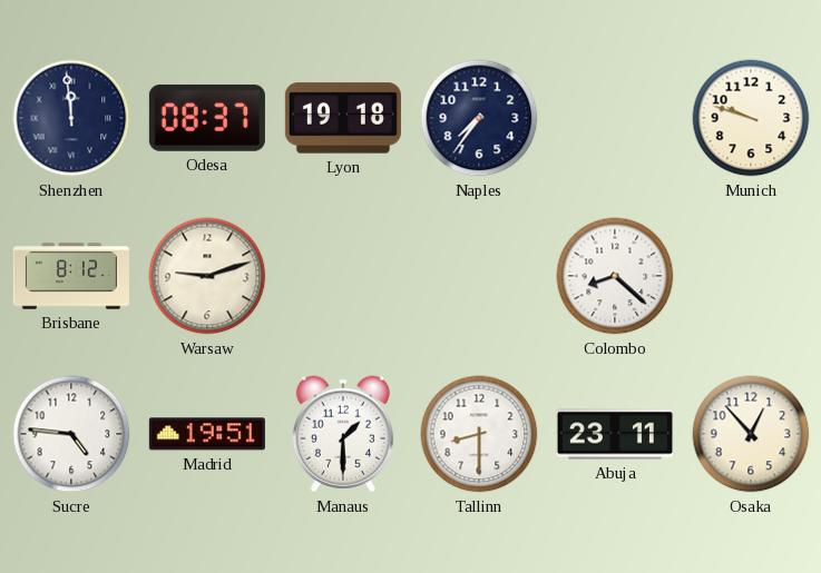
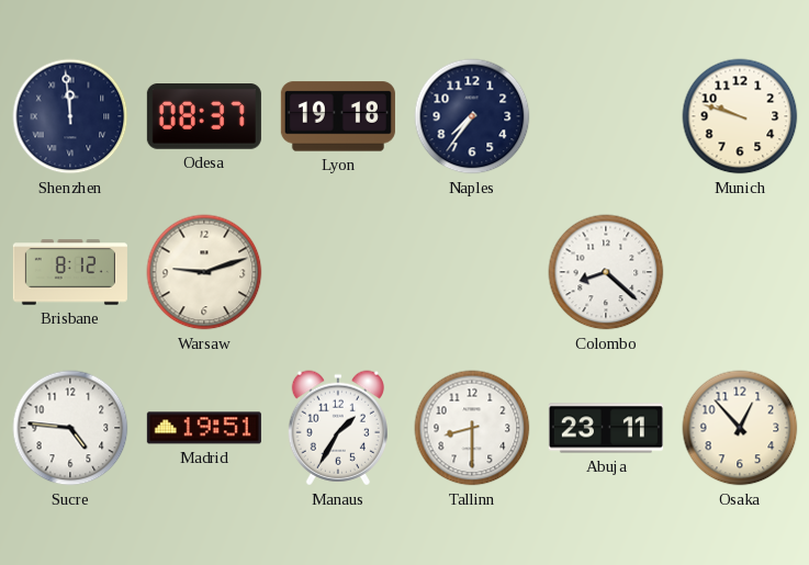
Manaus: 1:30 -> 1:35 (338, 428)
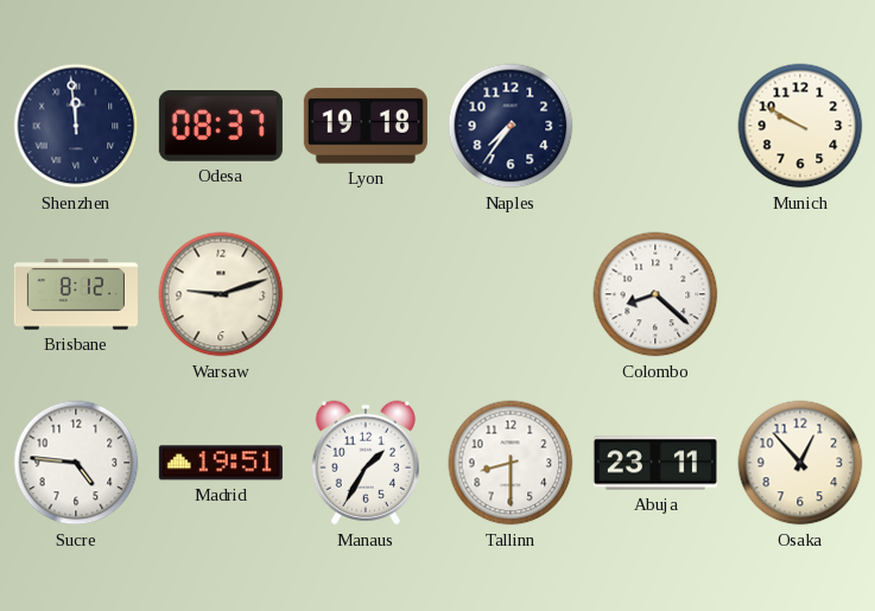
Munich: 9:48 -> 9:50 (800, 126)
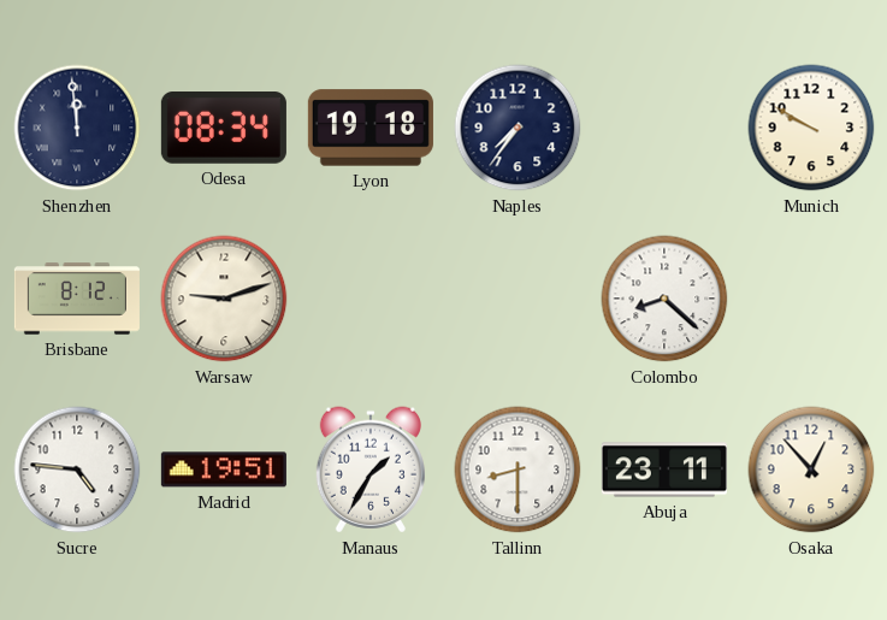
Odesa: 08:37 -> 08:34 (224, 129)
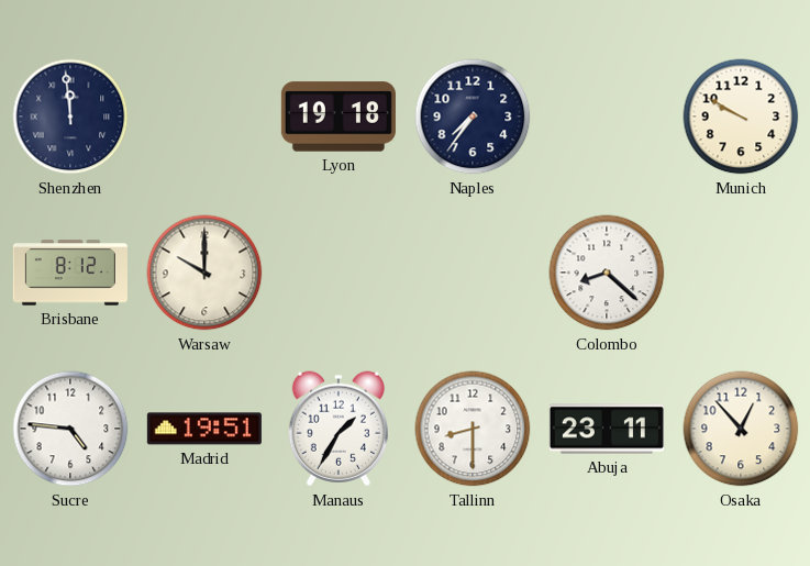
Odesa: 08:34 -> none (224, 129)
Warsaw: 9:12 -> 10:00 (204, 273)
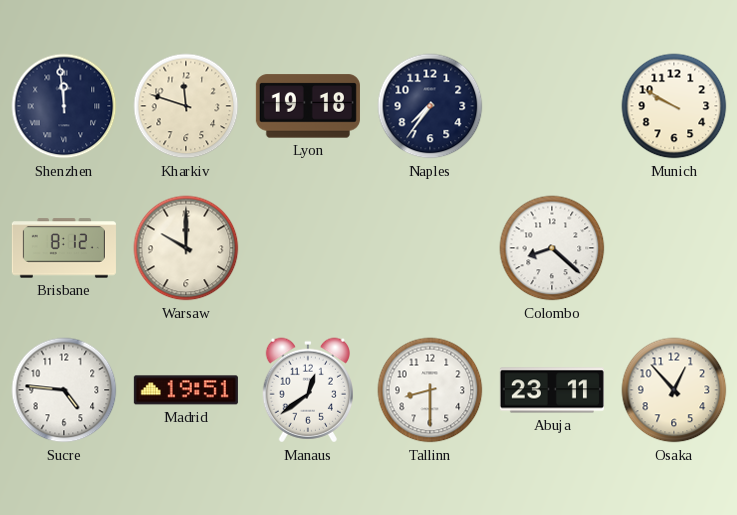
Kharkiv: none -> 11:48 (186, 106)
Manaus: 1:35 -> 12:39 (308, 390)
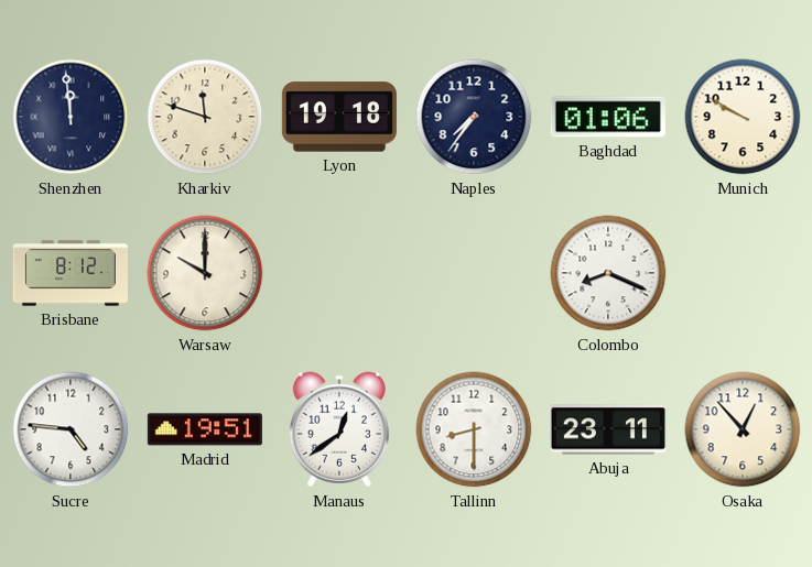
Baghdad: none -> 01:06 (608, 117)
Colombo: 8:22 -> 8:19 (608, 273)
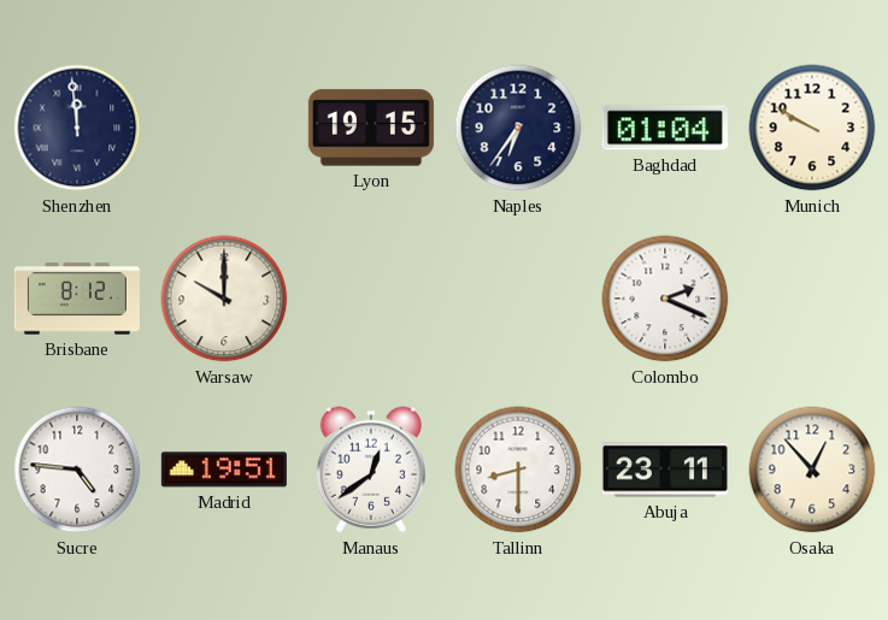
Kharkiv: 11:48 -> none (205, 117)
Lyon: 19:18 -> 19:15 (371, 128)
Naples: 7:36 -> 6:36 (518, 128)
Baghdad: 01:06 -> 01:04 (665, 128)
Colombo: 8:19 -> 2:19 (665, 299)
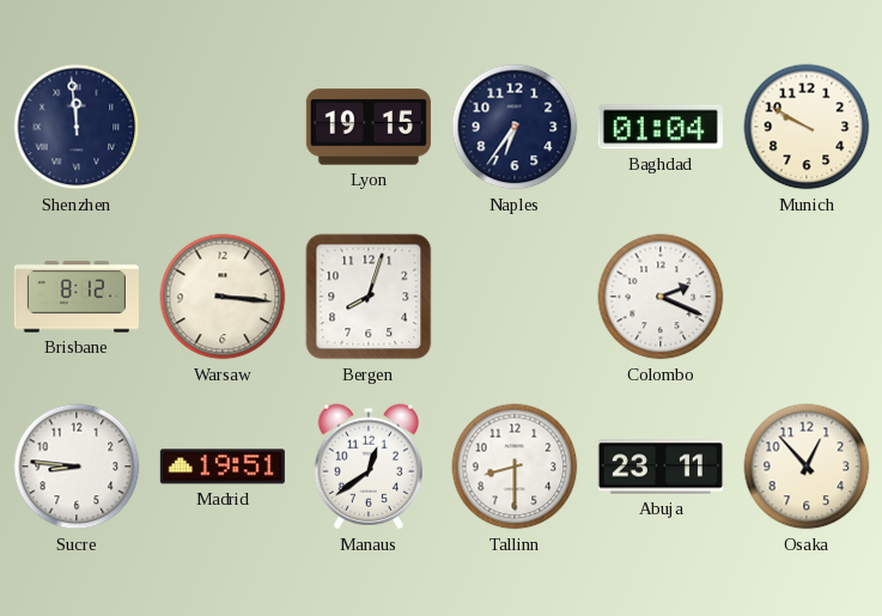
Warsaw: 10:00 -> 3:16 (223, 297)
Bergen: none -> 8:03 (369, 297)
Sucre: 4:46 -> 8:46 (77, 466)
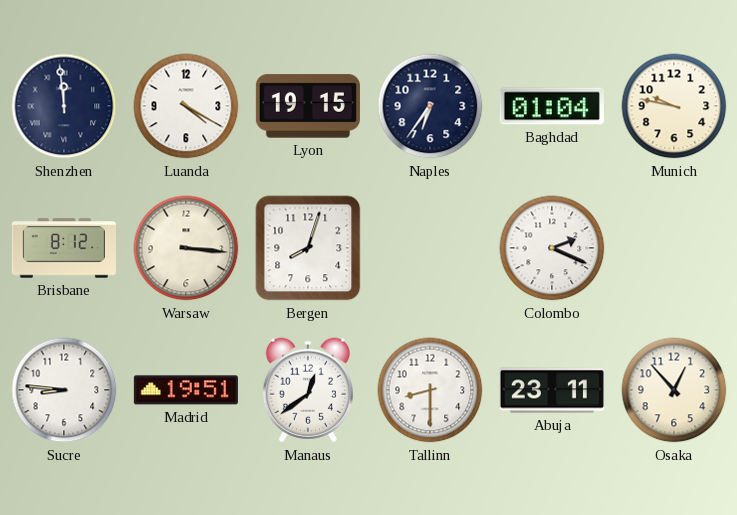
Luanda: none -> 4:20 (186, 106)
Munich: 9:50 -> 9:47 (674, 106)
